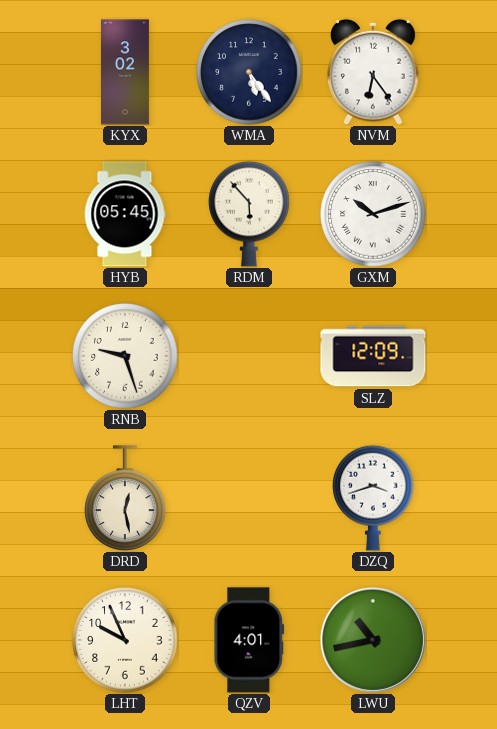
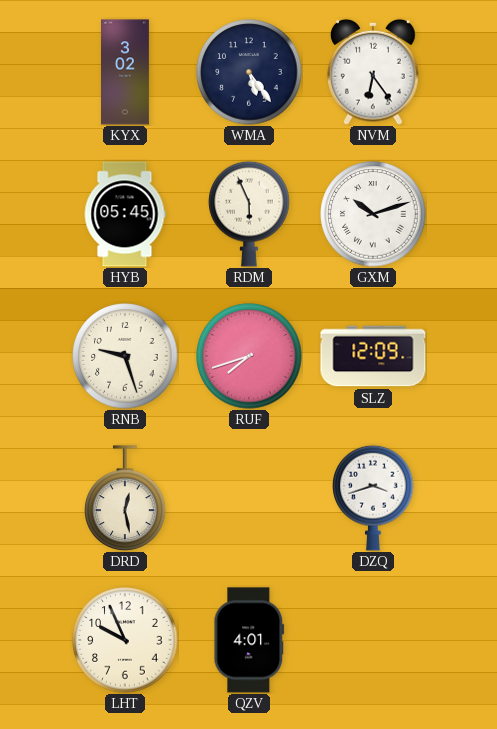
RDM: 5:53 -> 5:56 (249, 214)
RUF: none -> 7:42 (249, 356)
LWU: 10:43 -> none (373, 640)
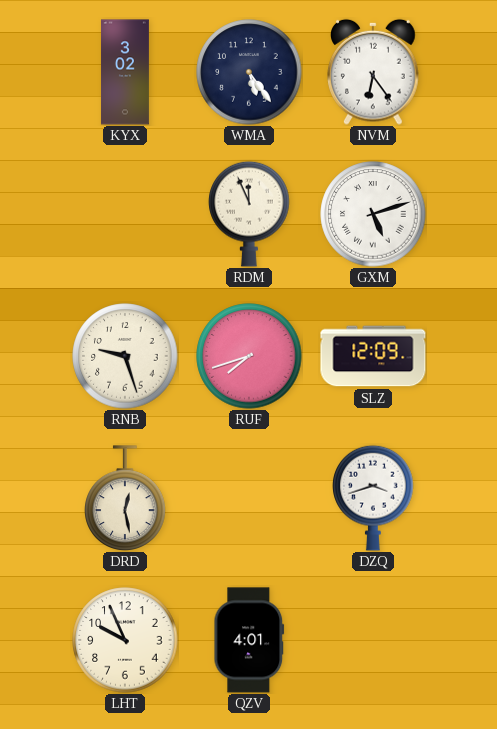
HYB: 05:45 -> none (125, 214)
RDM: 5:56 -> 11:56 (249, 214)
GXM: 10:12 -> 5:12 (373, 214)
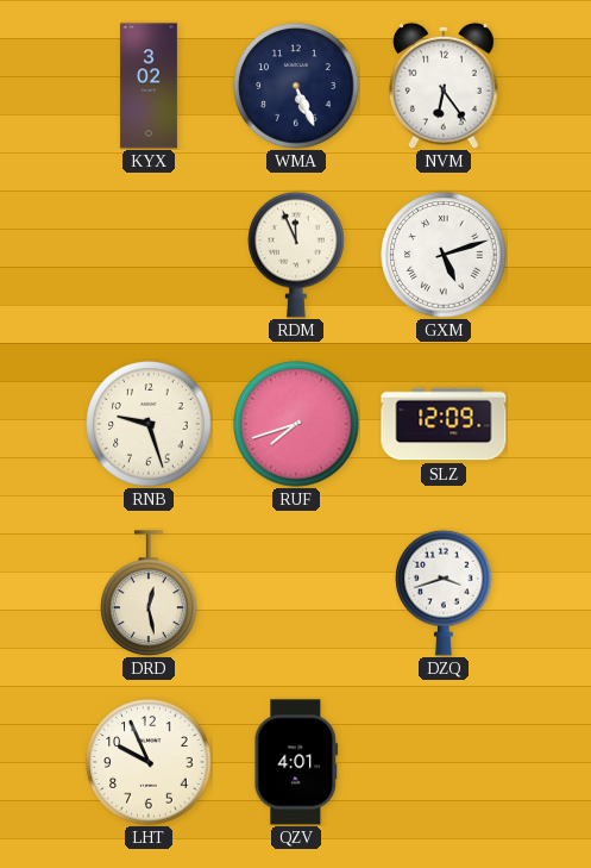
WMA: 5:24 -> 5:26 (296, 86)
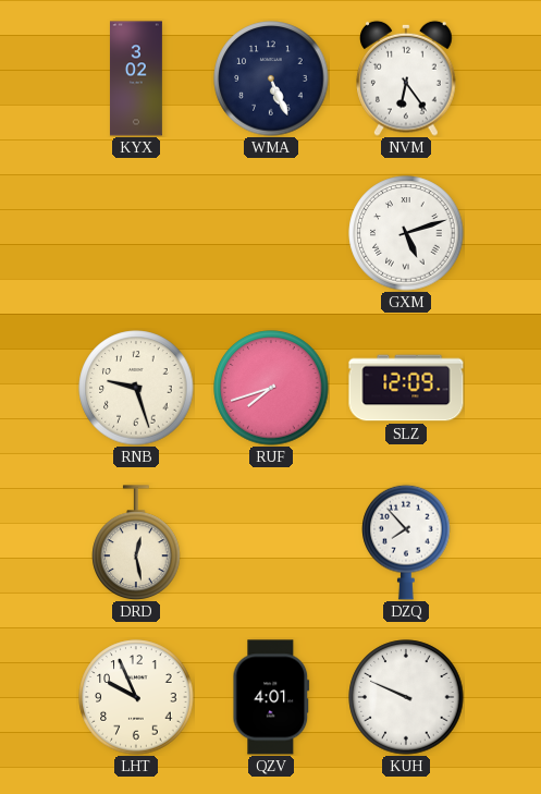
RDM: 11:56 -> none (296, 255)
DZQ: 3:42 -> 7:53 (406, 542)
KUH: none -> 9:49 (406, 697)
